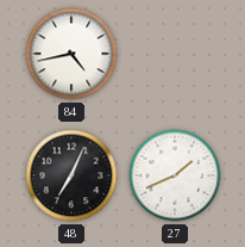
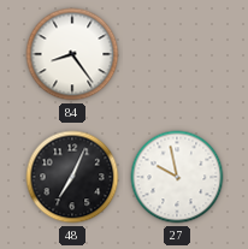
84: 4:43 -> 8:24 (72, 54)
27: 1:41 -> 9:58 (177, 177)
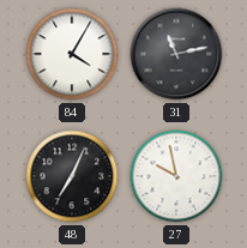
84: 8:24 -> 4:05 (72, 54)
31: none -> 11:13 (176, 54)
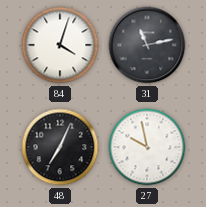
84: 4:05 -> 4:03 (60, 45)
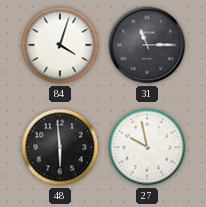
31: 11:13 -> 11:15 (147, 45)
48: 7:04 -> 5:59 (60, 147)
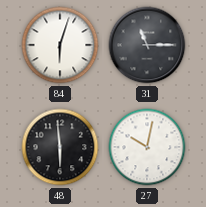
84: 4:03 -> 6:03 (60, 45)
27: 9:58 -> 10:02 (147, 147)
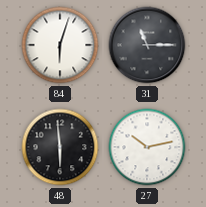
27: 10:02 -> 10:13 (147, 147)
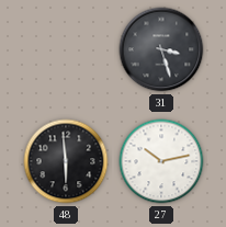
84: 6:03 -> none (60, 45)
31: 11:15 -> 3:27 (161, 49)
